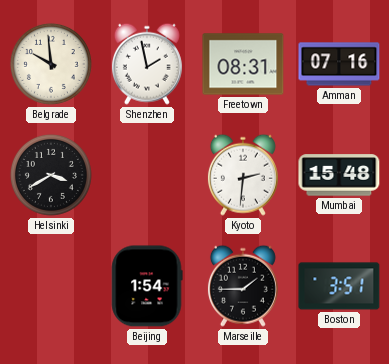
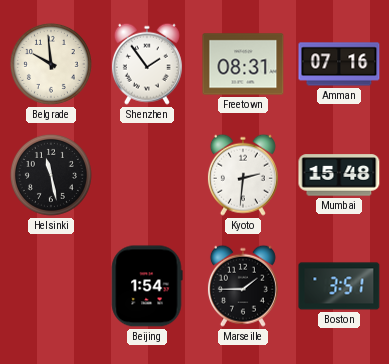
Shenzhen: 1:58 -> 1:54 (147, 64)
Helsinki: 3:40 -> 11:28 (51, 175)
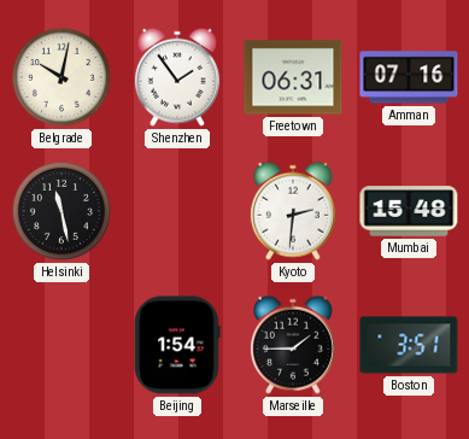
Belgrade: 9:59 -> 10:02 (61, 77)
Freetown: 08:31 -> 06:31 (293, 77)
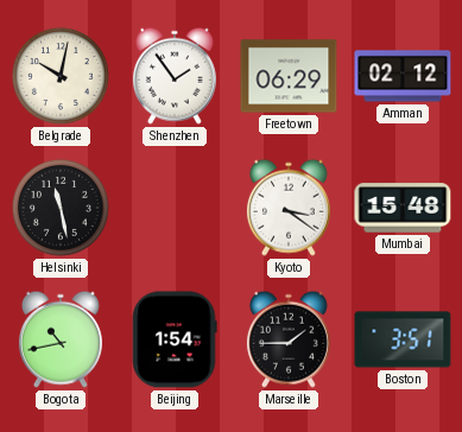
Freetown: 06:31 -> 06:29 (289, 76)
Amman: 07:16 -> 02:12 (403, 76)
Kyoto: 2:31 -> 3:21 (289, 208)
Bogota: none -> 10:43 (61, 339)
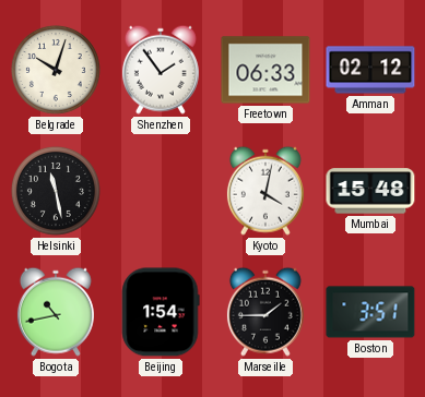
Belgrade: 10:02 -> 10:03 (56, 70)
Freetown: 06:29 -> 06:33 (265, 70)
Kyoto: 3:21 -> 4:02 (265, 191)
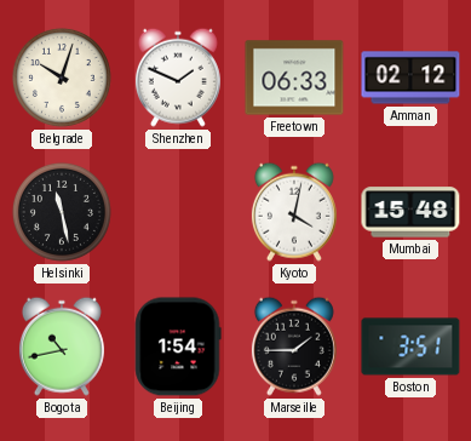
Shenzhen: 1:54 -> 1:49 (178, 78)
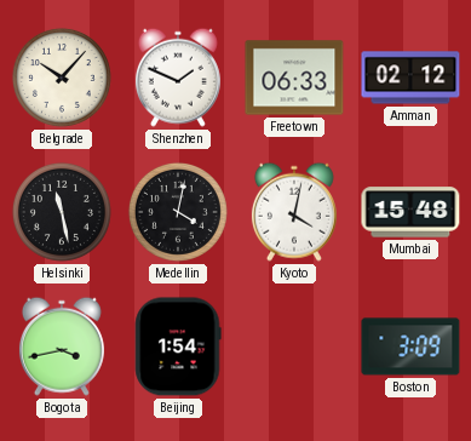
Belgrade: 10:03 -> 10:07 (62, 78)
Medellin: none -> 4:02 (178, 212)
Bogota: 10:43 -> 3:43 (62, 346)
Marseille: 1:45 -> none (294, 346)
Boston: 3:51 -> 3:09 (410, 346)
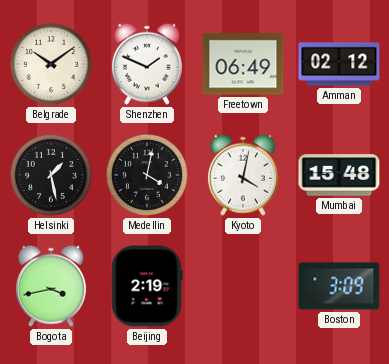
Belgrade: 10:07 -> 10:09 (51, 64)
Freetown: 06:33 -> 06:49 (243, 64)
Helsinki: 11:28 -> 1:28 (51, 175)
Beijing: 1:54 -> 2:19 (147, 286)
